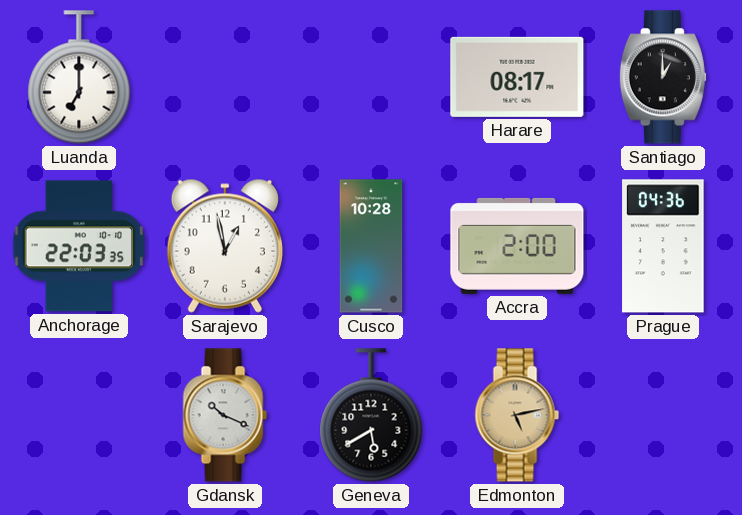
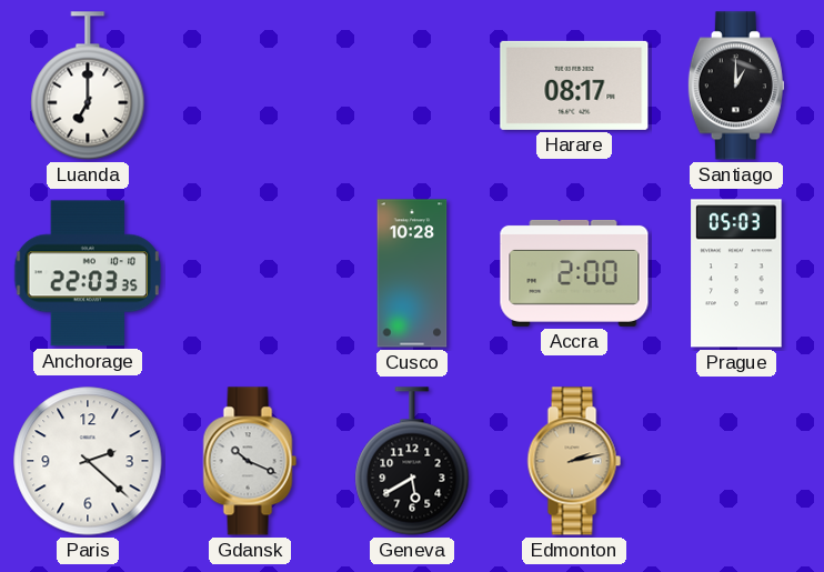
Sarajevo: 12:58 -> none (225, 246)
Prague: 04:36 -> 05:03 (736, 273)
Paris: none -> 2:22 (88, 461)
Edmonton: 5:13 -> 2:13 (574, 461)
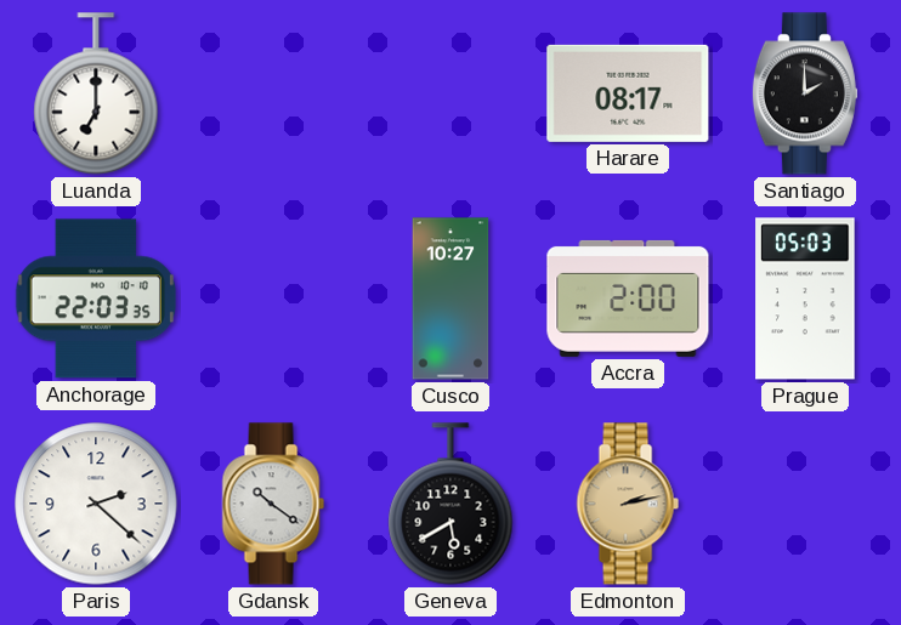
Santiago: 1:00 -> 2:00 (805, 93)
Cusco: 10:28 -> 10:27 (450, 299)
Gdansk: 10:19 -> 10:21 (273, 504)
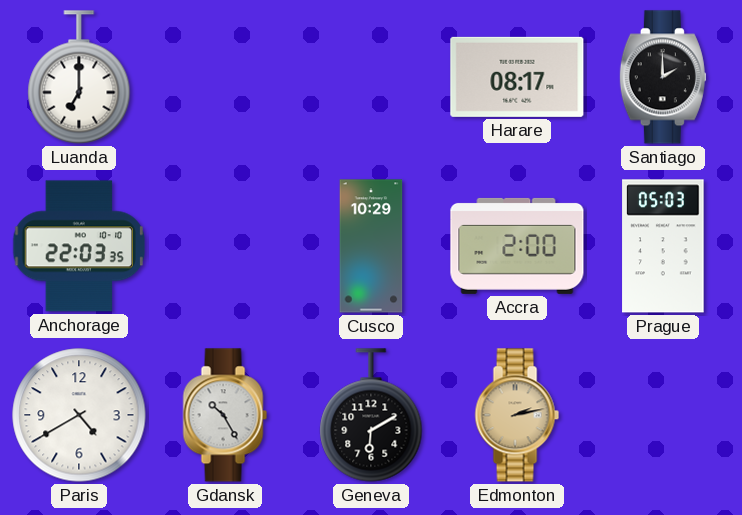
Cusco: 10:27 -> 10:29 (371, 246)
Paris: 2:22 -> 4:40 (79, 415)
Gdansk: 10:21 -> 10:25 (225, 415)
Geneva: 5:40 -> 6:10 (371, 415)
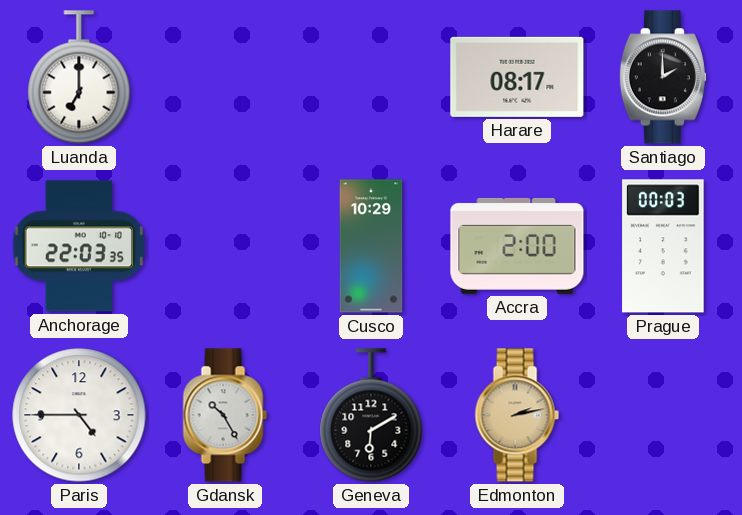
Prague: 05:03 -> 00:03 (663, 246)
Paris: 4:40 -> 4:45 (79, 415)
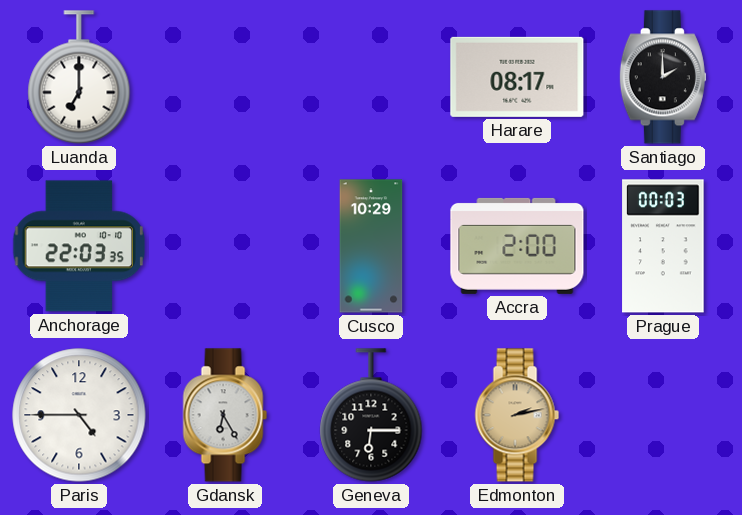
Gdansk: 10:25 -> 6:25 (225, 415)
Geneva: 6:10 -> 6:15 (371, 415)
